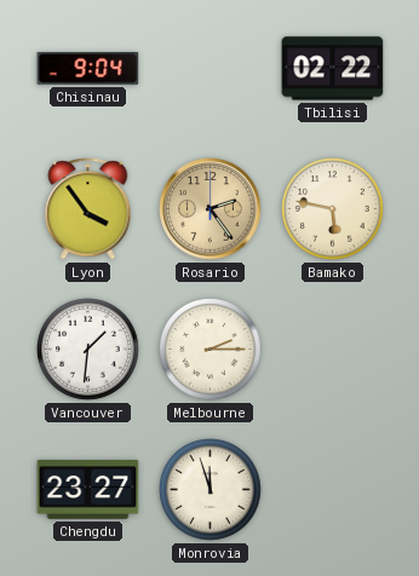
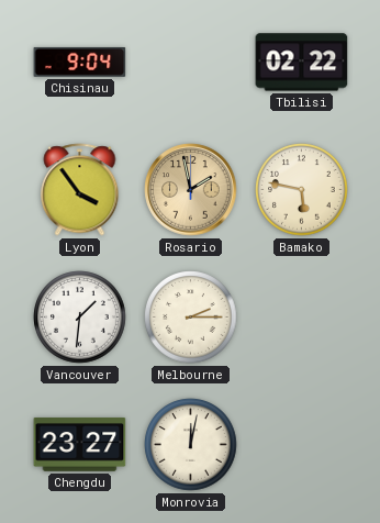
Rosario: 2:24 -> 1:58 (191, 190)
Monrovia: 11:57 -> 12:02 (191, 445)
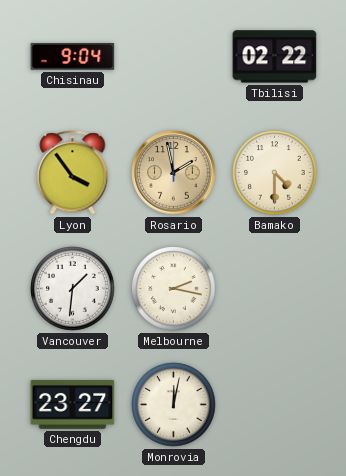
Bamako: 5:47 -> 4:30 (275, 173)
Melbourne: 2:15 -> 2:17 (174, 289)
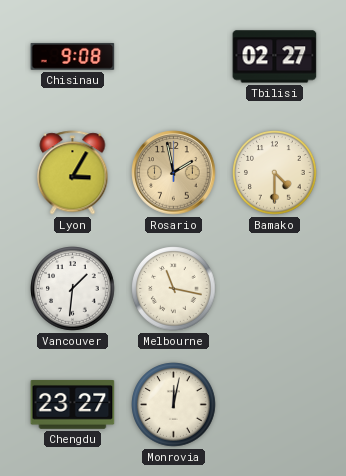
Chisinau: 9:04 -> 9:08 (73, 57)
Tbilisi: 02:22 -> 02:27 (275, 57)
Lyon: 3:54 -> 3:05 (73, 173)
Melbourne: 2:17 -> 11:17 (174, 289)
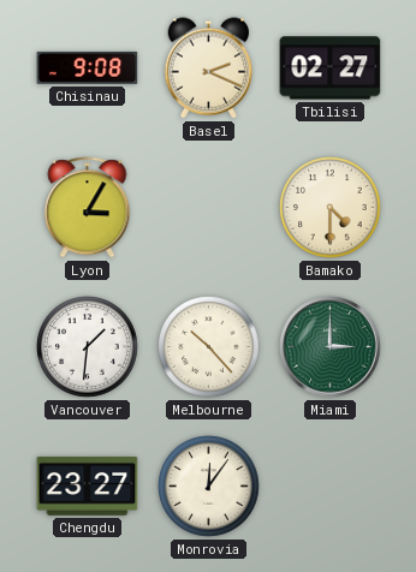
Basel: none -> 2:19 (209, 68)
Rosario: 1:58 -> none (174, 173)
Melbourne: 11:17 -> 10:23 (209, 347)
Miami: none -> 3:00 (331, 347)
Monrovia: 12:02 -> 12:06 (209, 487)
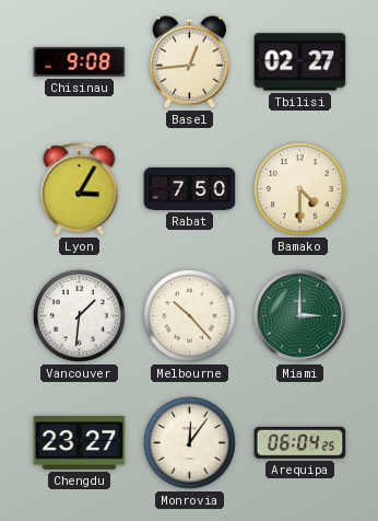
Basel: 2:19 -> 12:44 (190, 62)
Rabat: none -> 7:50 (190, 188)
Arequipa: none -> 06:04 (300, 442)
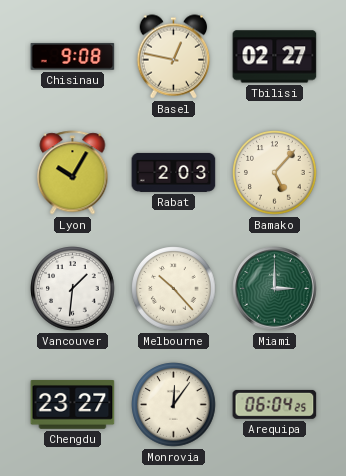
Basel: 12:44 -> 12:47 (174, 57)
Lyon: 3:05 -> 10:05 (73, 173)
Rabat: 7:50 -> 2:03 (174, 172)
Bamako: 4:30 -> 5:07 (275, 173)
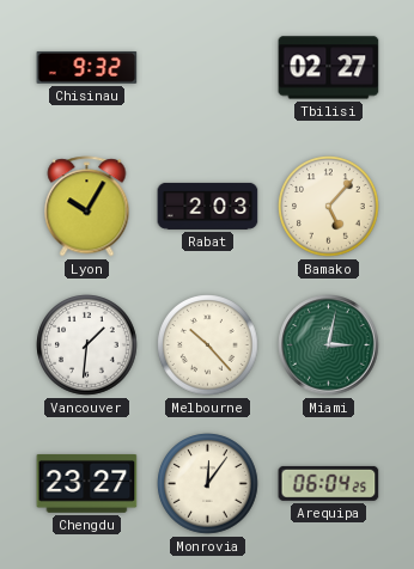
Chisinau: 9:08 -> 9:32 (87, 68)
Basel: 12:47 -> none (174, 57)
Miami: 3:00 -> 3:02 (329, 345)
